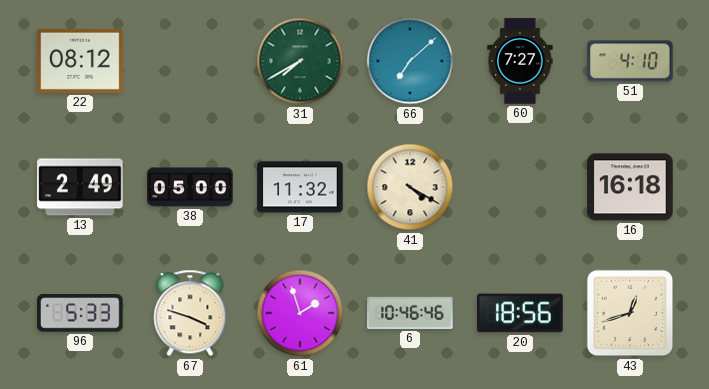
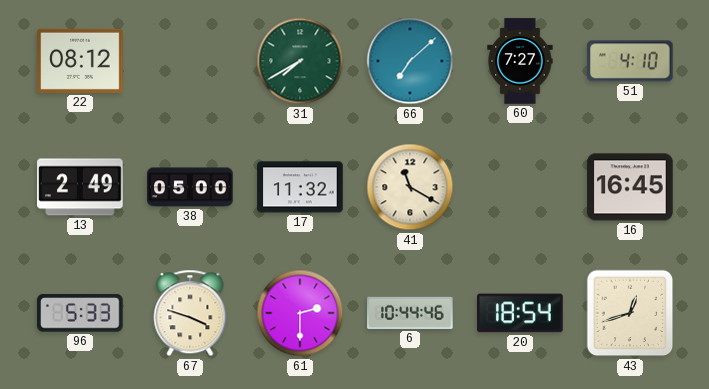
41: 4:20 -> 11:20 (410, 187)
16: 16:18 -> 16:45 (630, 187)
61: 1:57 -> 2:30 (300, 313)
6: 10:46 -> 10:44 (410, 313)
20: 18:56 -> 18:54 (520, 313)
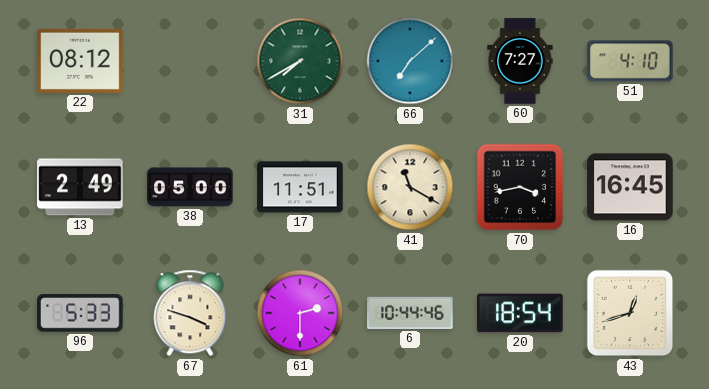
17: 11:32 -> 11:51 (300, 187)
70: none -> 3:43 (520, 187)
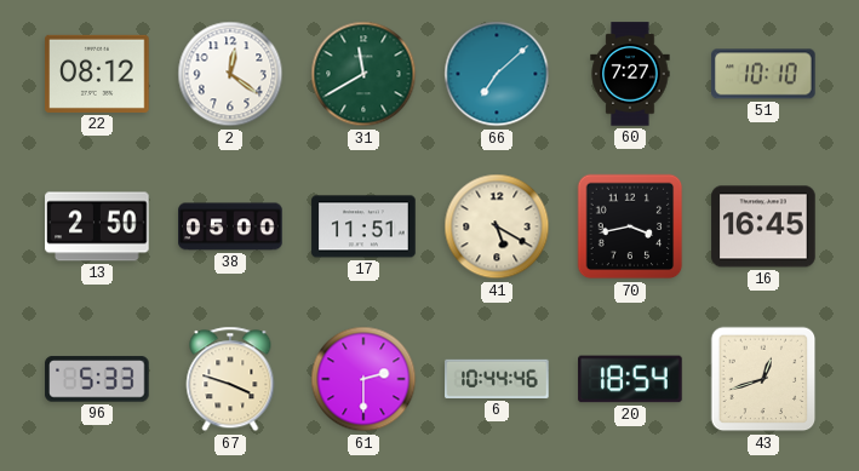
2: none -> 12:21 (230, 74)
31: 7:40 -> 11:40 (363, 74)
51: 4:10 -> 10:10 (763, 74)
13: 2:49 -> 2:50 (97, 226)
41: 11:20 -> 5:20 (497, 226)
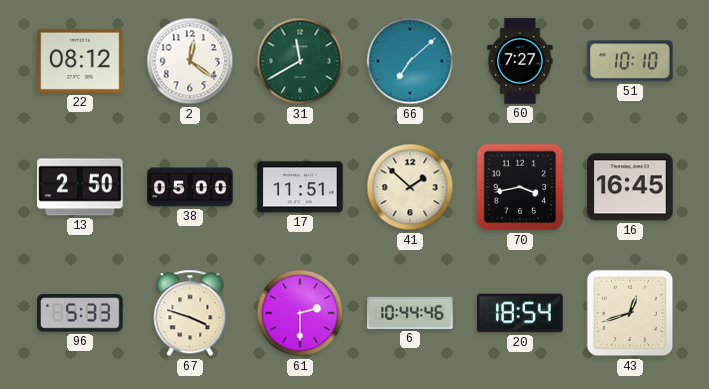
41: 5:20 -> 1:52 (410, 187)
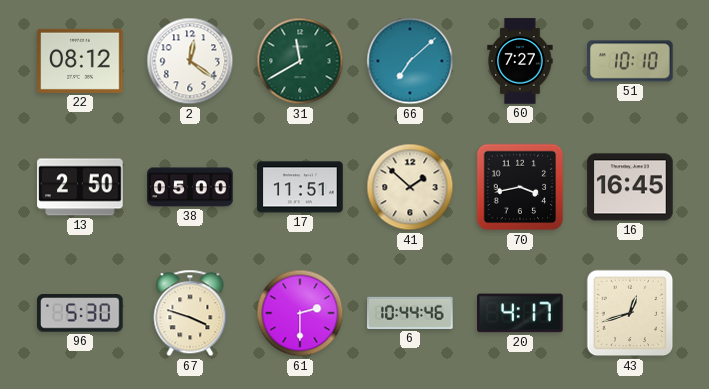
96: 5:33 -> 5:30 (80, 313)
20: 18:54 -> 4:17 (520, 313)
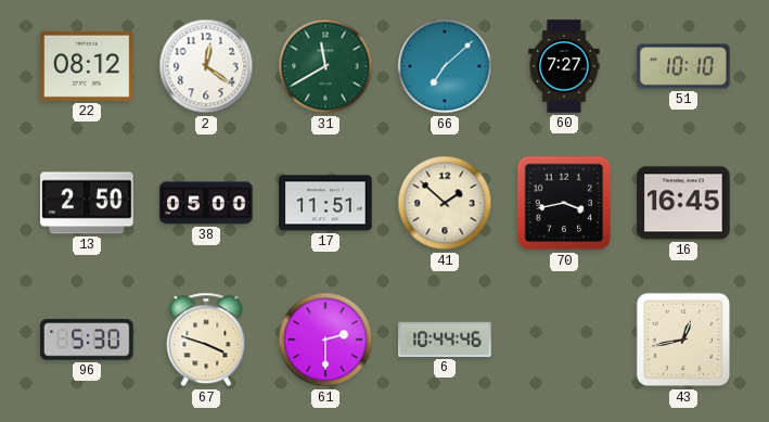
20: 4:17 -> none (520, 313)
43: 12:42 -> 12:43 (683, 340)
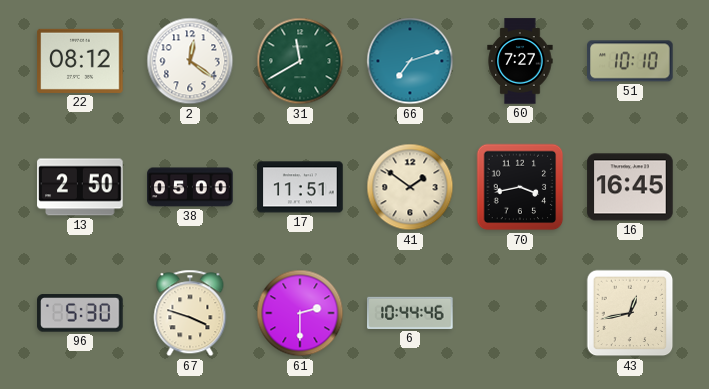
66: 7:08 -> 7:12 (410, 61)
41: 1:52 -> 1:51 (410, 187)
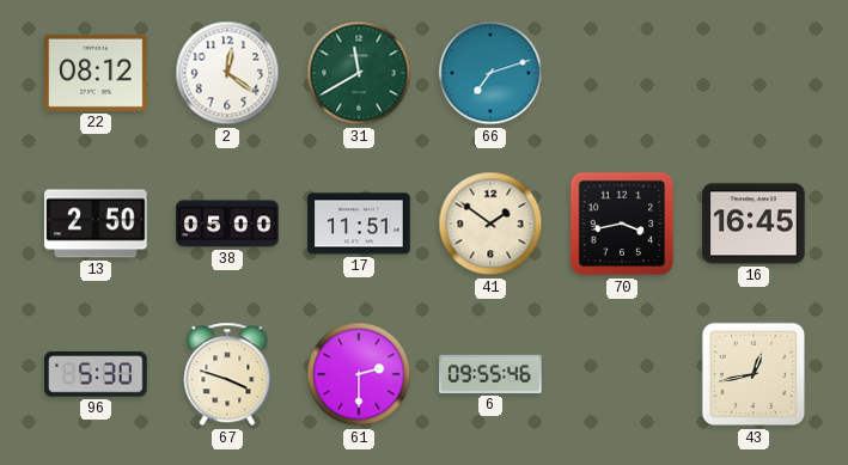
60: 7:27 -> none (520, 61)
51: 10:10 -> none (630, 61)
6: 10:44 -> 09:55 (490, 374)
